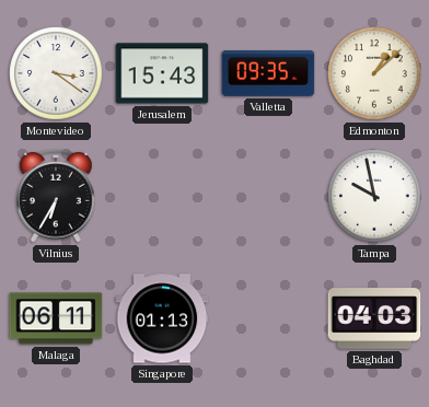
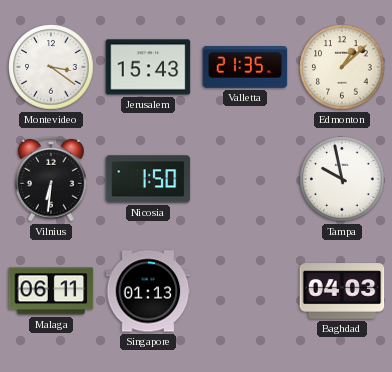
Valletta: 09:35 -> 21:35 (245, 67)
Vilnius: 6:35 -> 6:31 (51, 179)
Nicosia: none -> 1:50 (148, 179)
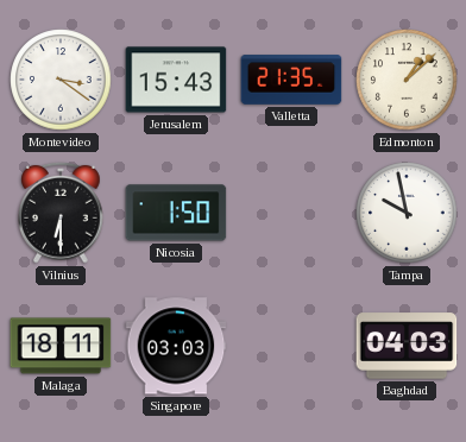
Vilnius: 6:31 -> 6:30 (61, 213)
Malaga: 06:11 -> 18:11 (61, 346)
Singapore: 01:13 -> 03:03 (176, 346)
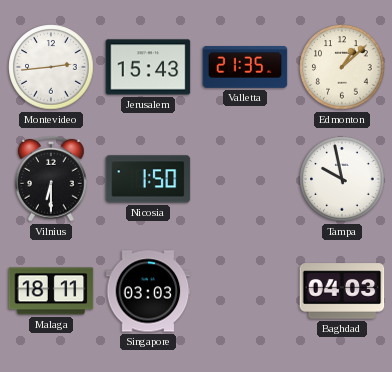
Montevideo: 3:21 -> 2:44 (51, 67)
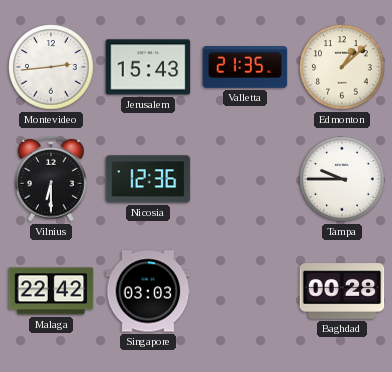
Nicosia: 1:50 -> 12:36 (148, 179)
Tampa: 9:58 -> 9:45 (342, 179)
Malaga: 18:11 -> 22:42 (51, 291)
Baghdad: 04:03 -> 00:28 (342, 291)
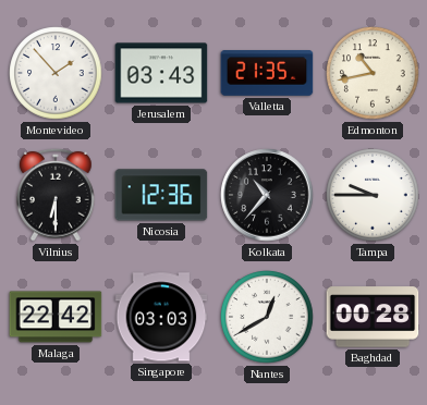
Montevideo: 2:44 -> 1:53 (56, 73)
Jerusalem: 15:43 -> 03:43 (161, 73)
Edmonton: 1:08 -> 10:43 (373, 73)
Kolkata: none -> 10:37 (267, 195)
Nantes: none -> 12:40 (267, 317)
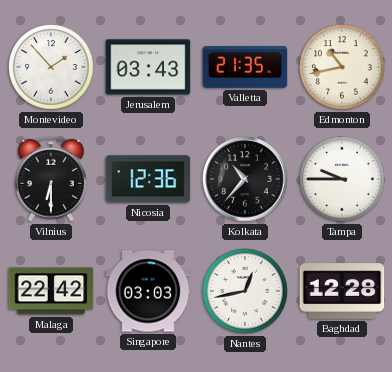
Nantes: 12:40 -> 12:43 (245, 291)
Baghdad: 00:28 -> 12:28 (342, 291)
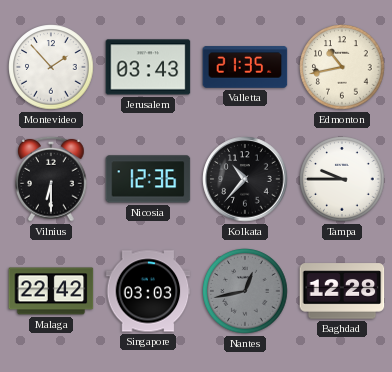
Nantes dial: white -> grey (245, 291)
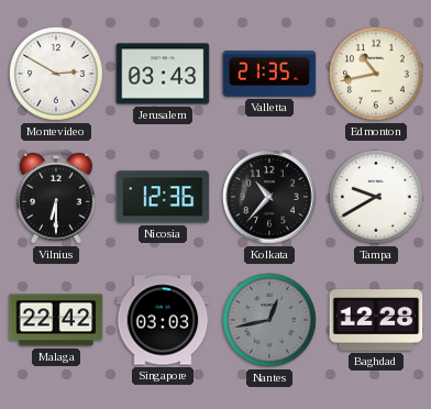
Montevideo: 1:53 -> 2:50 (56, 74)
Tampa: 9:45 -> 9:40 (376, 197)
